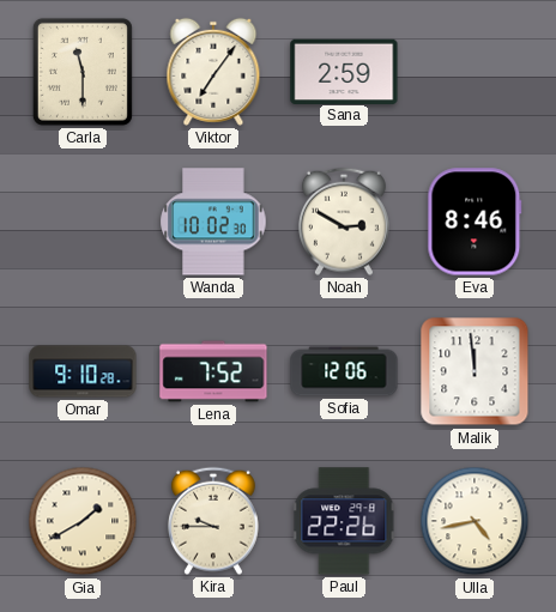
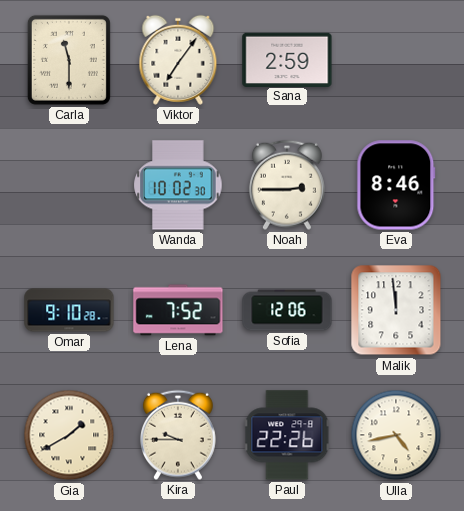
Noah: 2:50 -> 2:45 (287, 185)
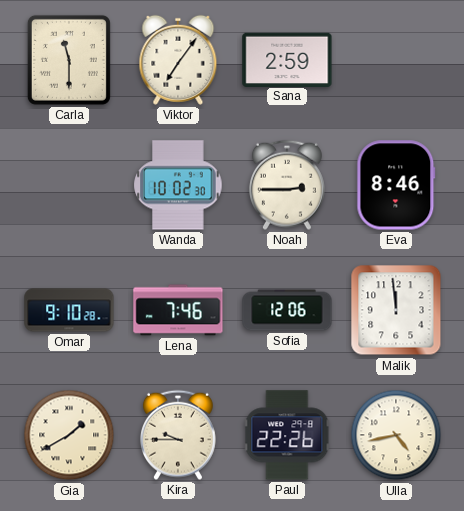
Lena: 7:52 -> 7:46 (178, 310)
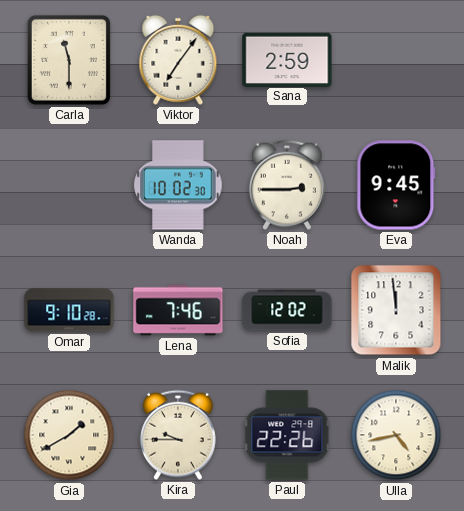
Eva: 8:46 -> 9:45 (396, 185)
Sofia: 12:06 -> 12:02 (287, 310)
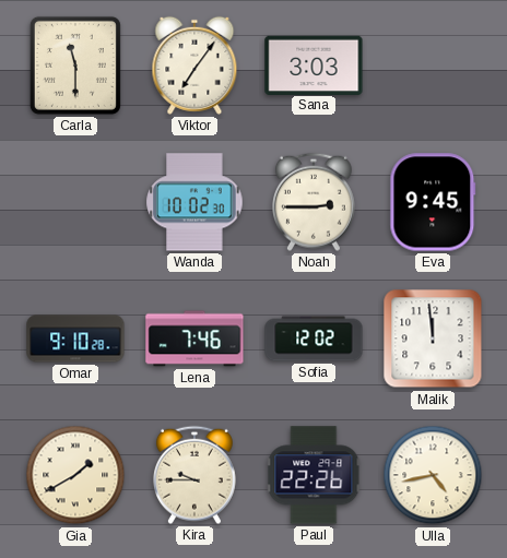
Sana: 2:59 -> 3:03 (314, 64)
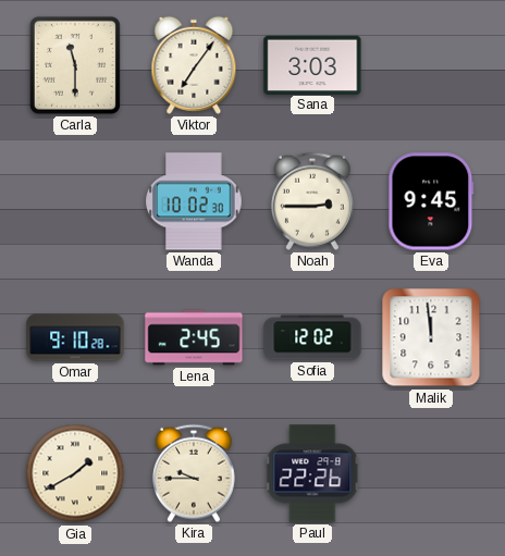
Lena: 7:46 -> 2:45 (194, 337)
Ulla: 4:43 -> none (433, 475)
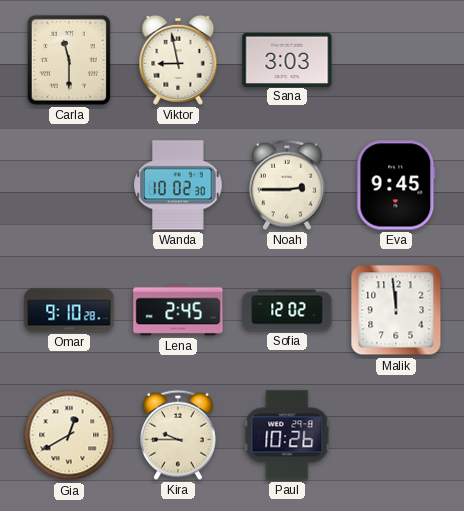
Viktor: 7:06 -> 8:58 (178, 60)
Gia: 1:40 -> 12:40 (69, 435)
Paul: 22:26 -> 10:26 (287, 435)
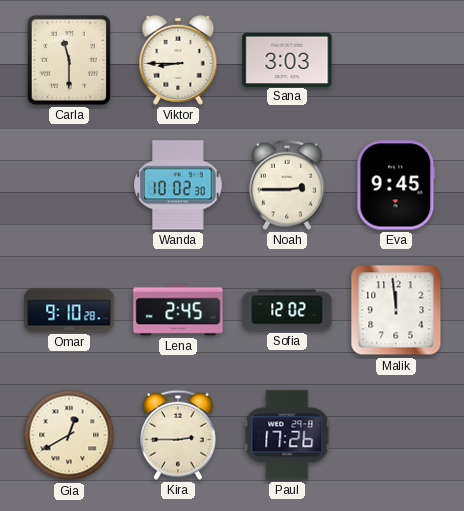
Viktor: 8:58 -> 8:45 (178, 60)
Kira: 9:45 -> 2:45 (178, 435)
Paul: 10:26 -> 17:26 (287, 435)
